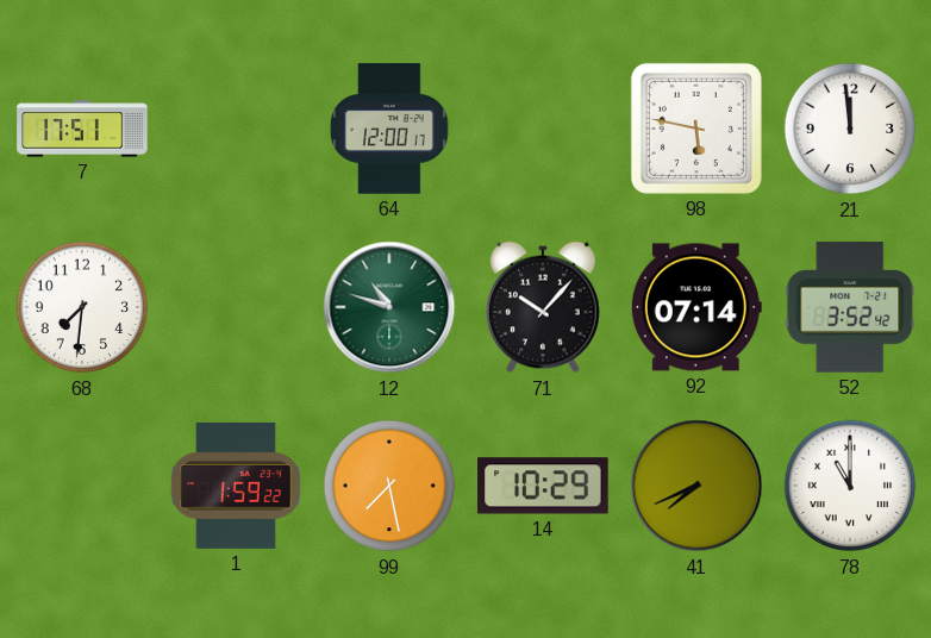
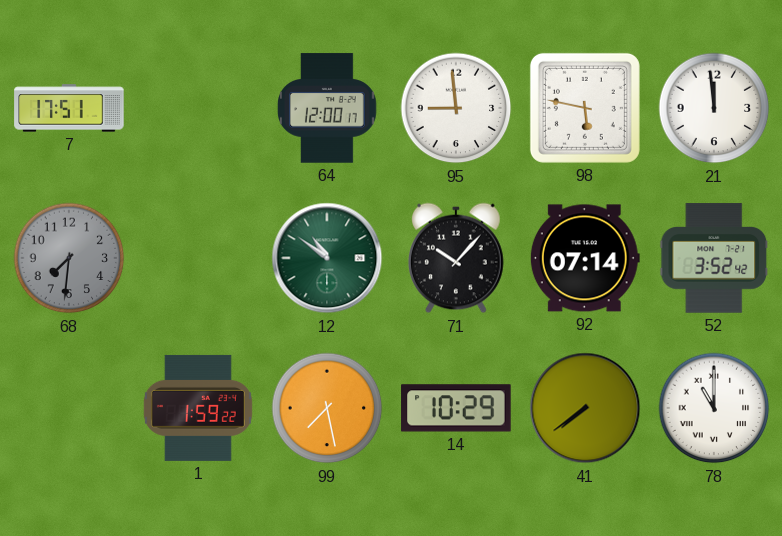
95: none -> 8:59 (456, 108)
68 dial: white -> grey (69, 258)
12: 10:48 -> 10:51 (327, 258)
41: 7:41 -> 7:39 (585, 408)
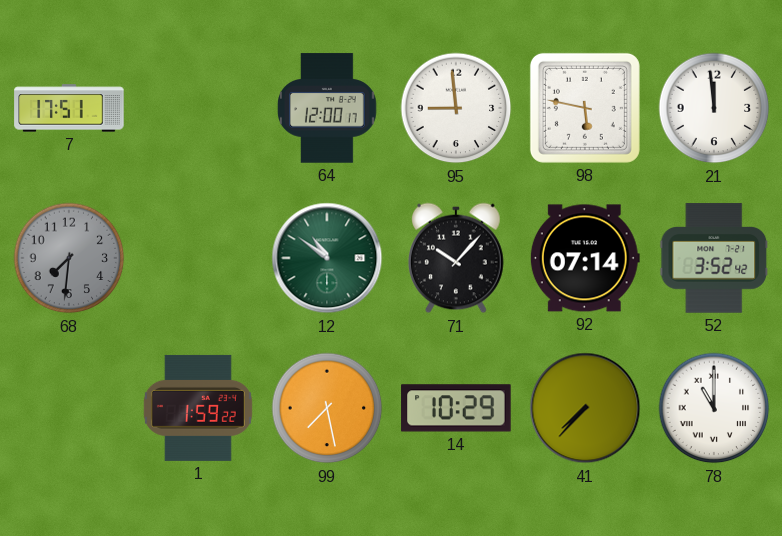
41: 7:39 -> 7:37 (585, 408)
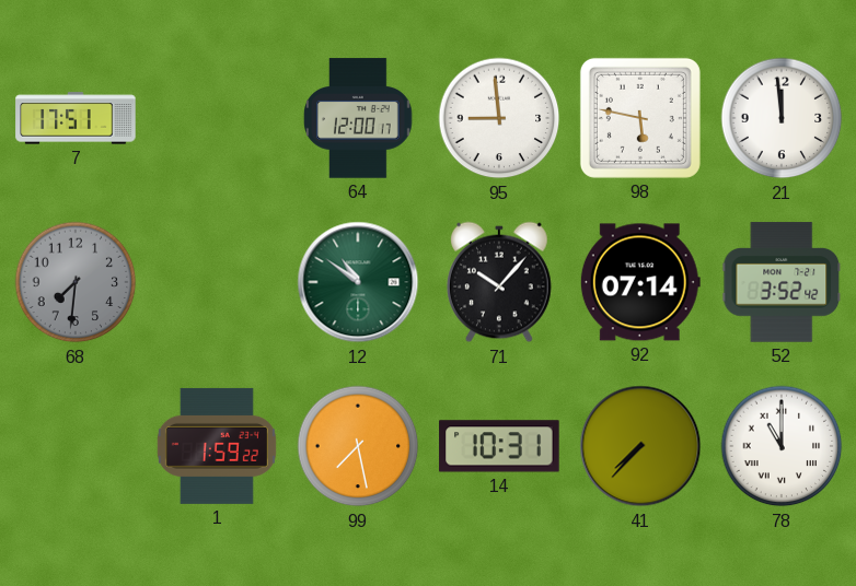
14: 10:29 -> 10:31 (499, 446)
